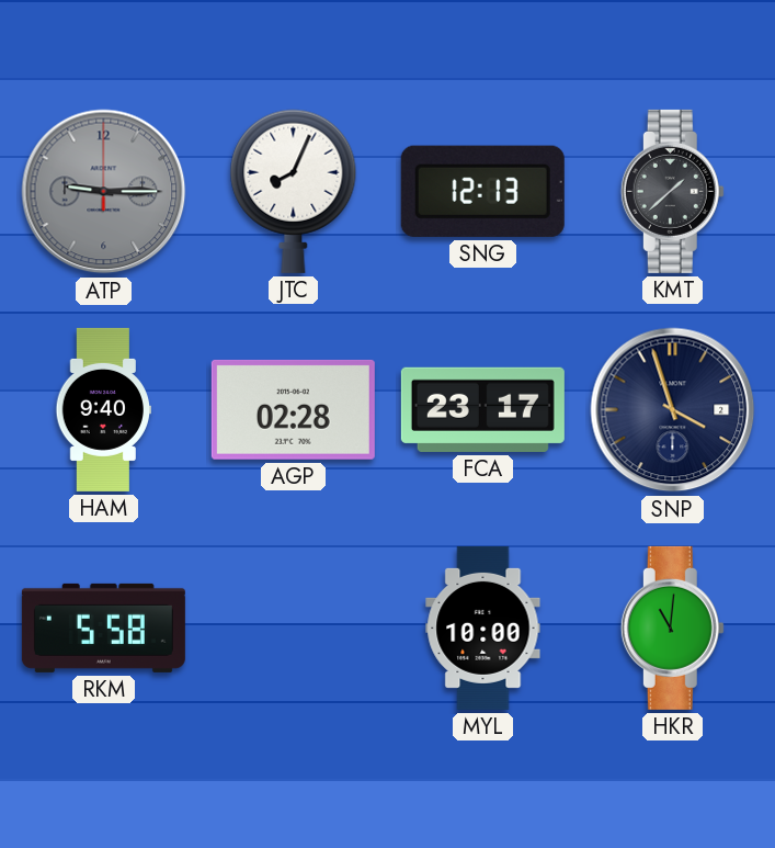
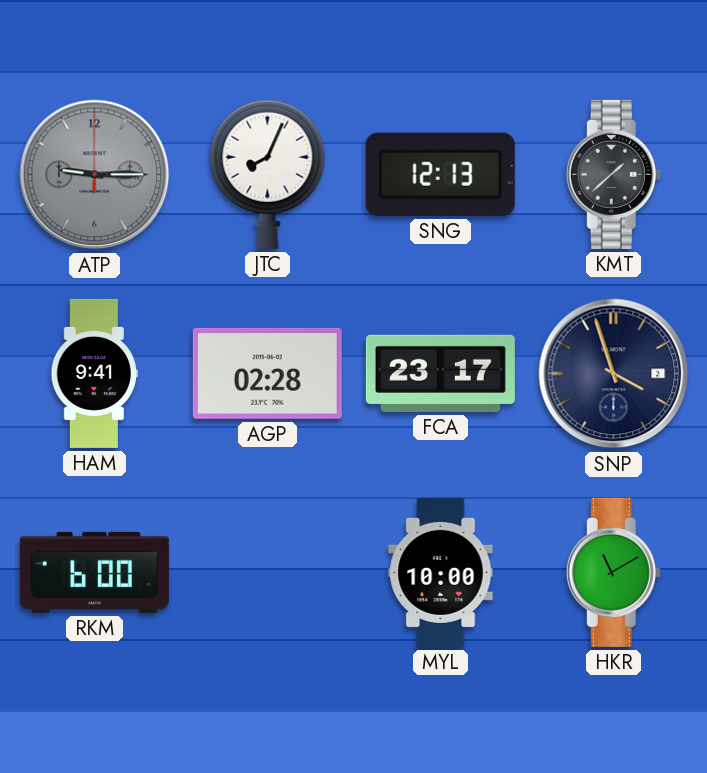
HAM: 9:40 -> 9:41 (94, 373)
RKM: 5:58 -> 6:00 (94, 572)
HKR: 11:01 -> 11:10 (613, 572)
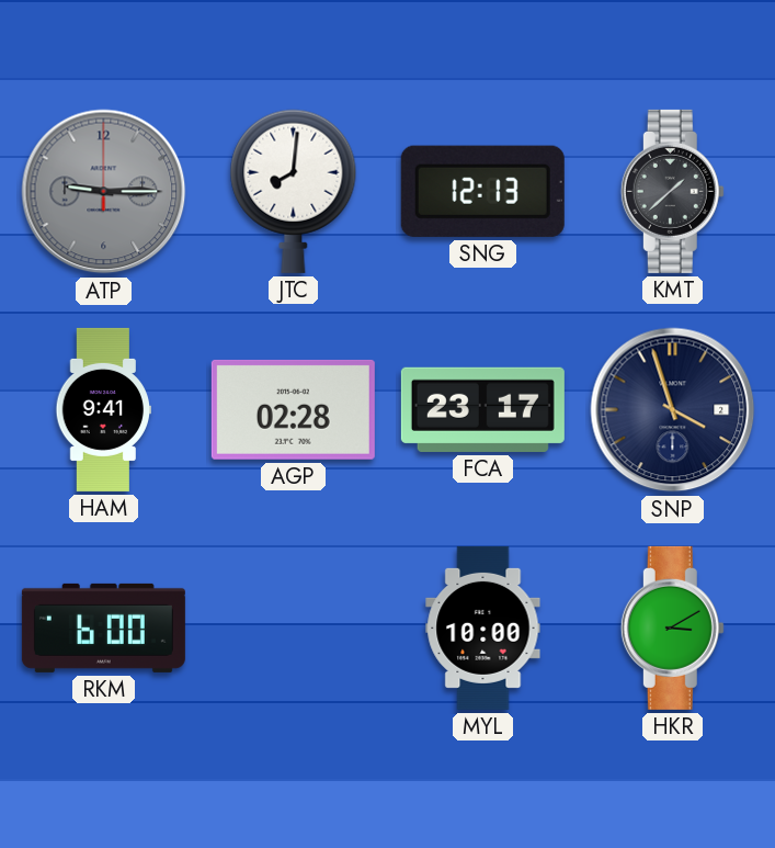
JTC: 8:04 -> 8:01 (294, 191)
HKR: 11:10 -> 3:10 (672, 627)
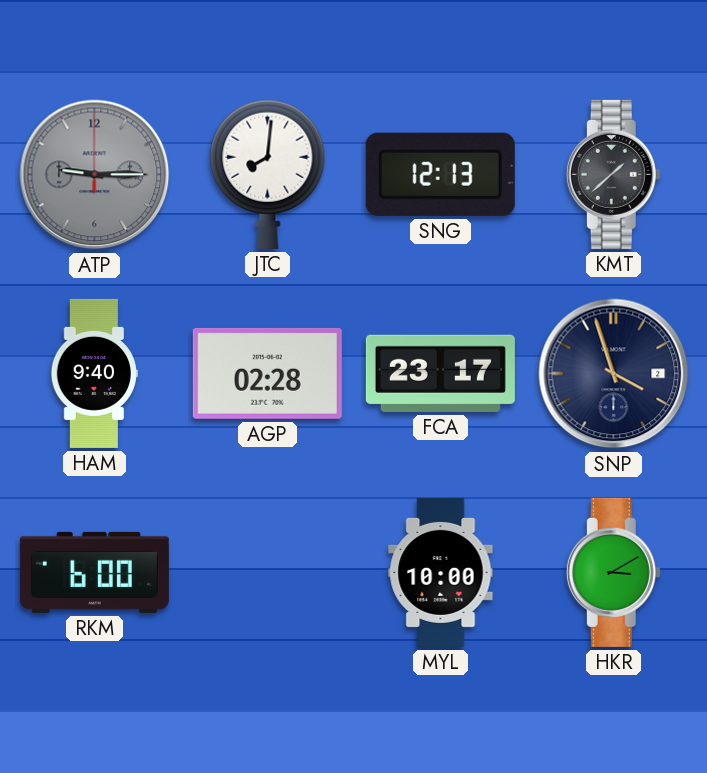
HAM: 9:41 -> 9:40 (94, 373)
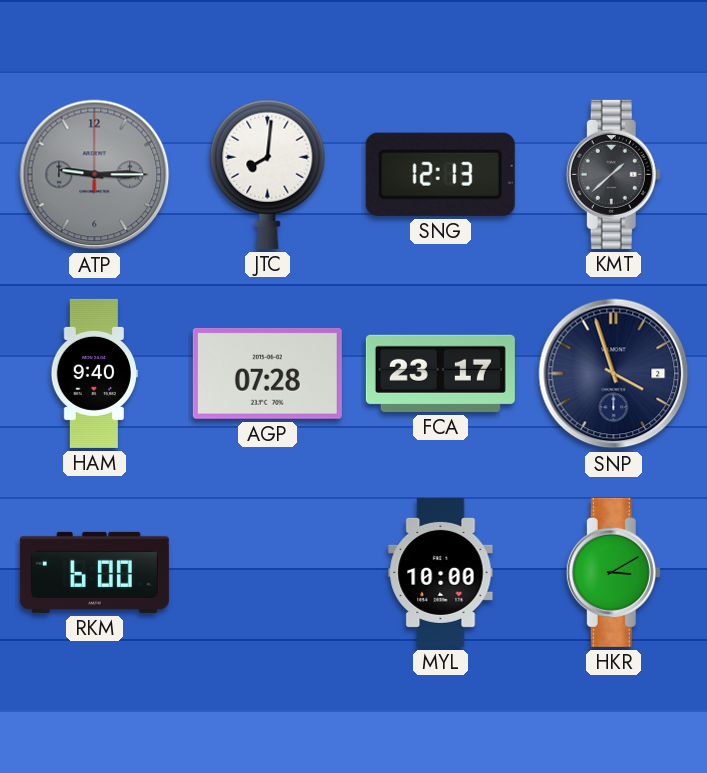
AGP: 02:28 -> 07:28 (267, 373)
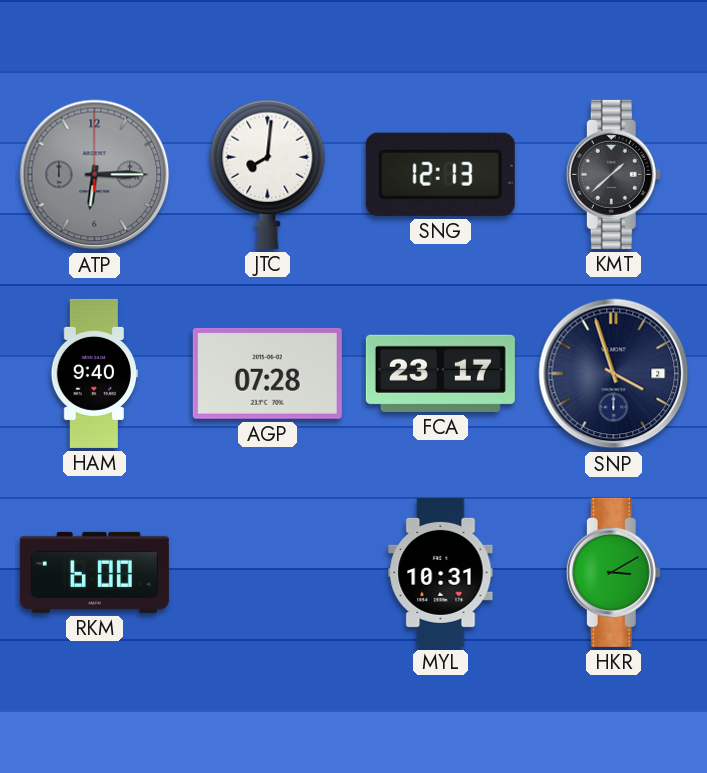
ATP: 9:15 -> 6:15 (95, 175)
MYL: 10:00 -> 10:31 (441, 572)
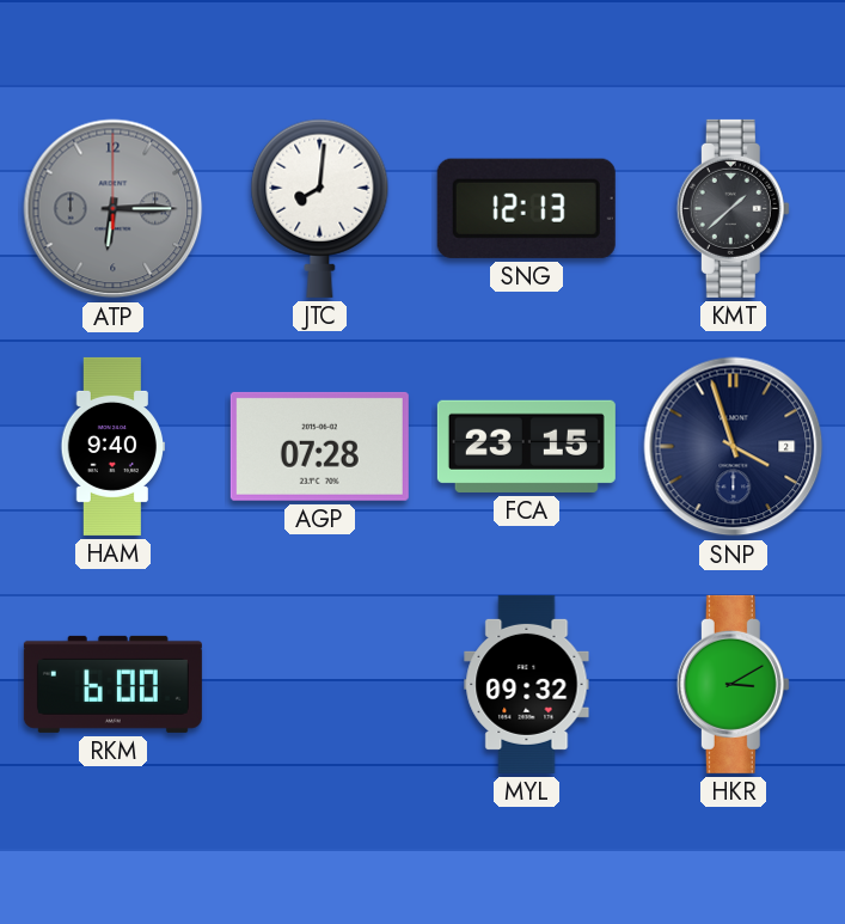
FCA: 23:17 -> 23:15 (526, 446)
MYL: 10:31 -> 09:32 (527, 684)
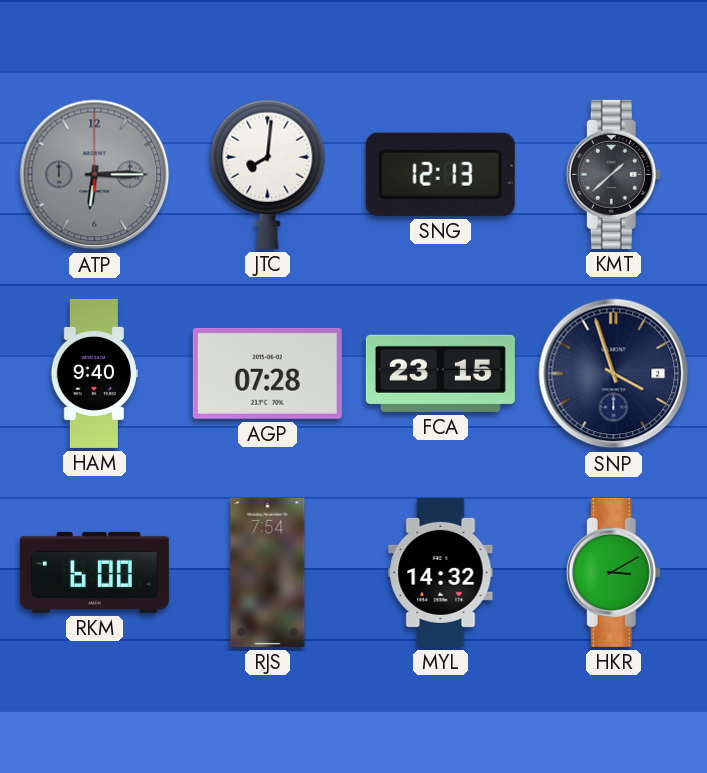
RJS: none -> 7:54 (268, 572)
MYL: 09:32 -> 14:32 (441, 572)
